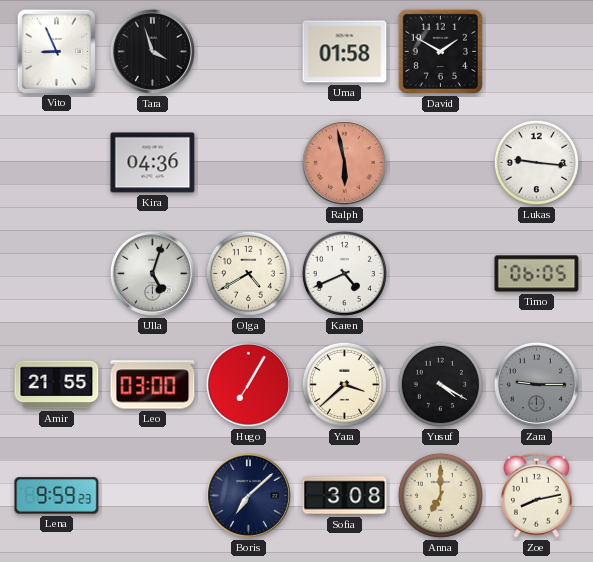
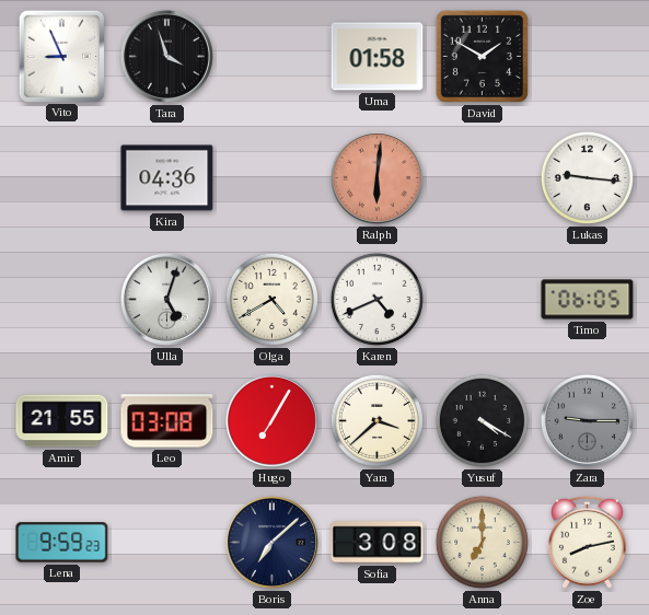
Ralph: 5:58 -> 6:01 (376, 177)
Leo: 03:00 -> 03:08 (167, 421)
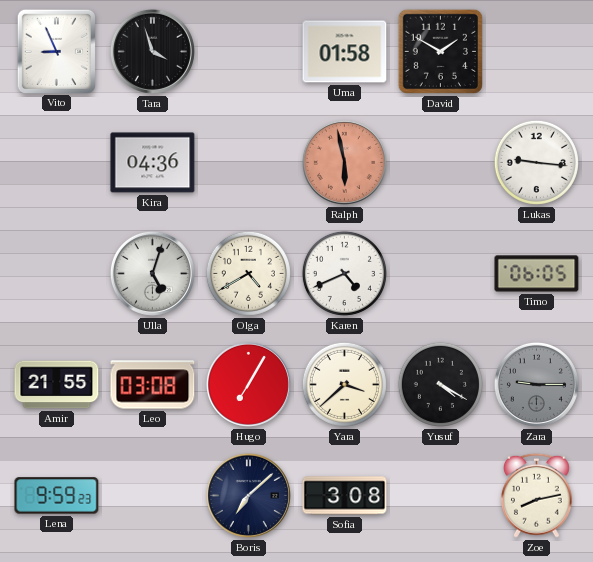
Ralph: 6:01 -> 5:58 (344, 162)
Anna: 7:00 -> none (482, 542)
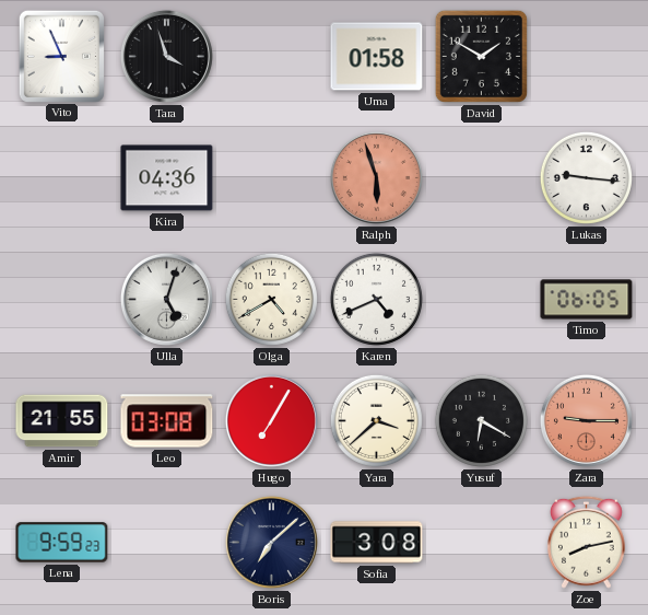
Ralph: 5:58 -> 5:57 (376, 177)
Yusuf: 4:20 -> 6:20 (481, 420)
Zara dial: grey -> salmon (586, 420)
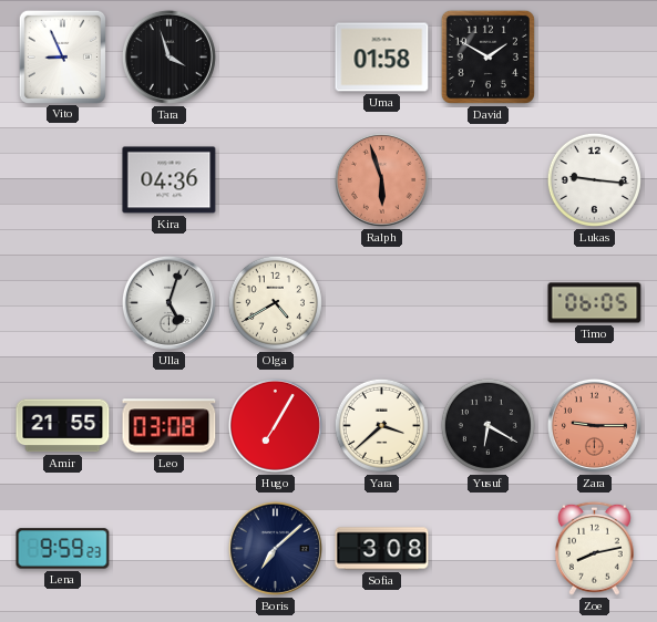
Karen: 4:41 -> none (376, 299)
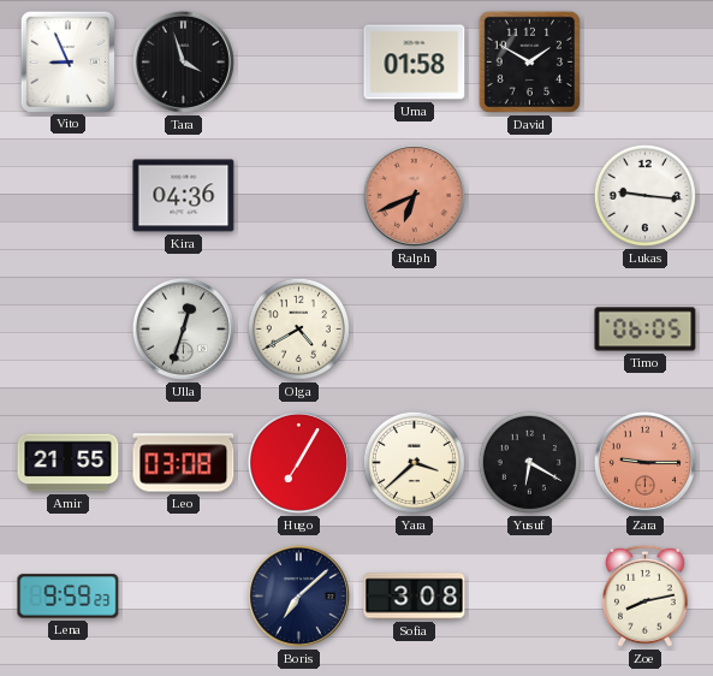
Ralph: 5:57 -> 6:41 (414, 195)
Ulla: 5:03 -> 12:33 (183, 328)
